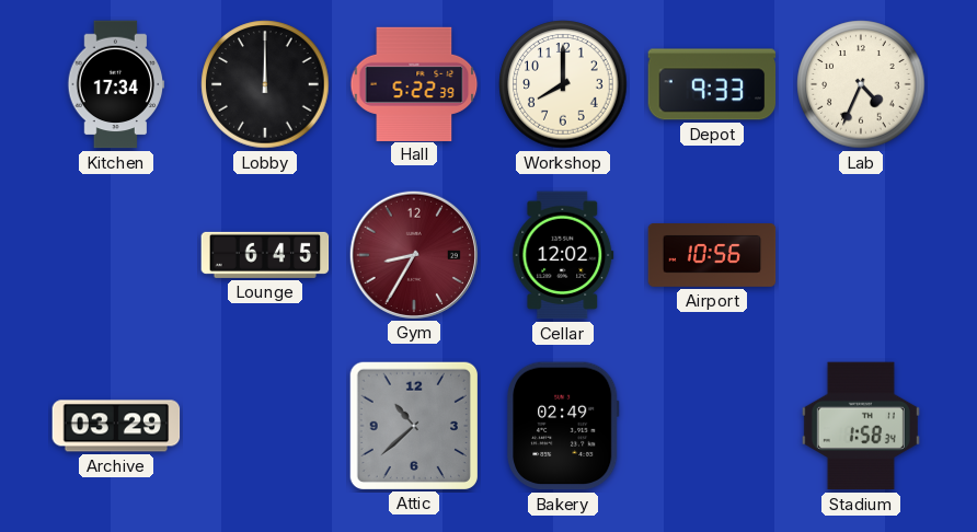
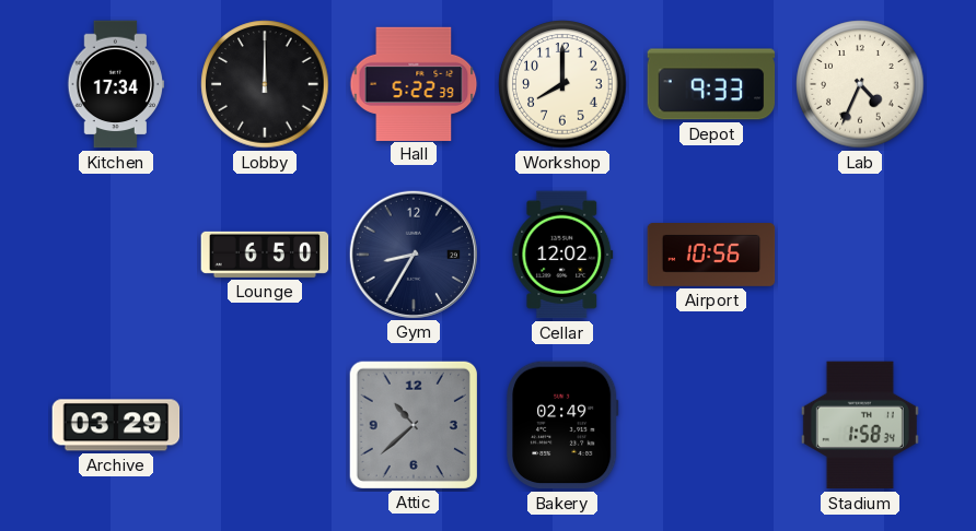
Lounge: 6:45 -> 6:50 (265, 255)
Gym dial: burgundy -> navy (413, 253)
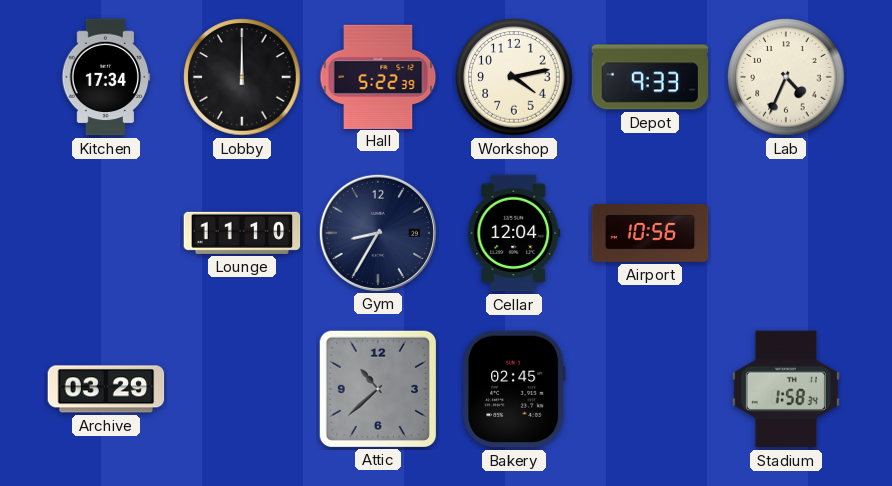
Workshop: 8:00 -> 4:13 (514, 77)
Lounge: 6:50 -> 11:10 (242, 233)
Cellar: 12:02 -> 12:04 (514, 233)
Bakery: 02:49 -> 02:45 (515, 389)
